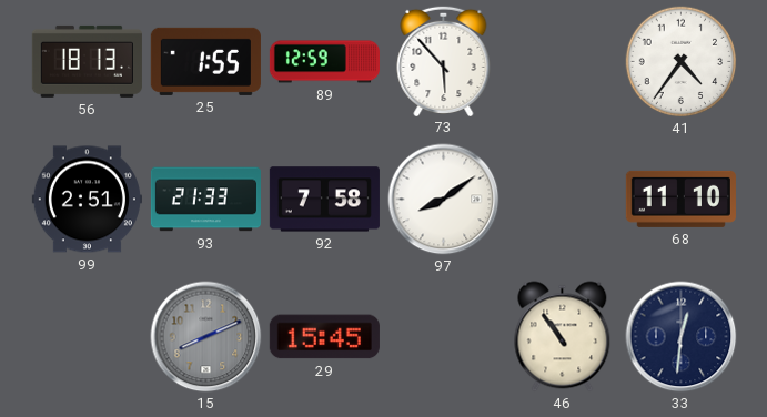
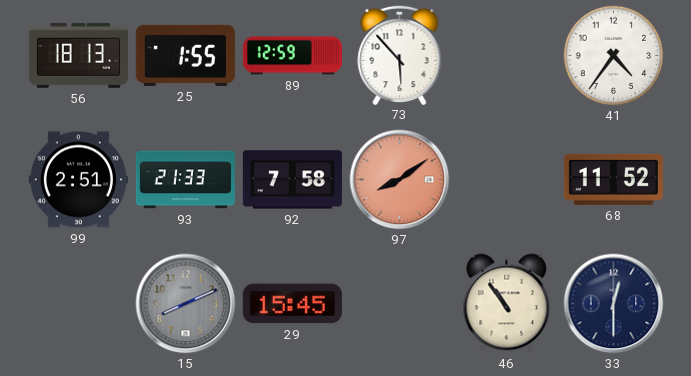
97 dial: white -> salmon (400, 180)
68: 11:10 -> 11:52 (613, 179)
33: 12:31 -> 12:30 (614, 304)
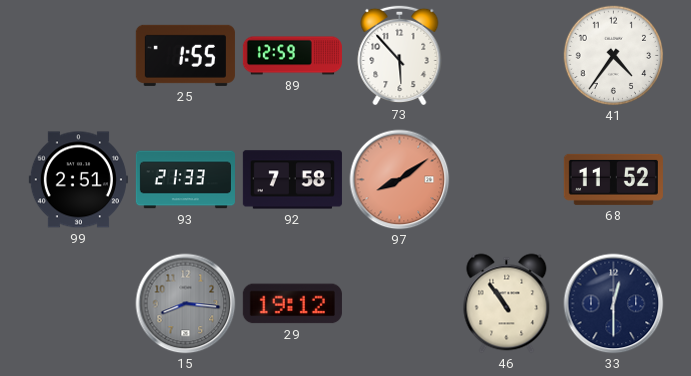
56: 18:13 -> none (78, 55)
15: 8:11 -> 8:16 (186, 304)
29: 15:45 -> 19:12 (292, 304)
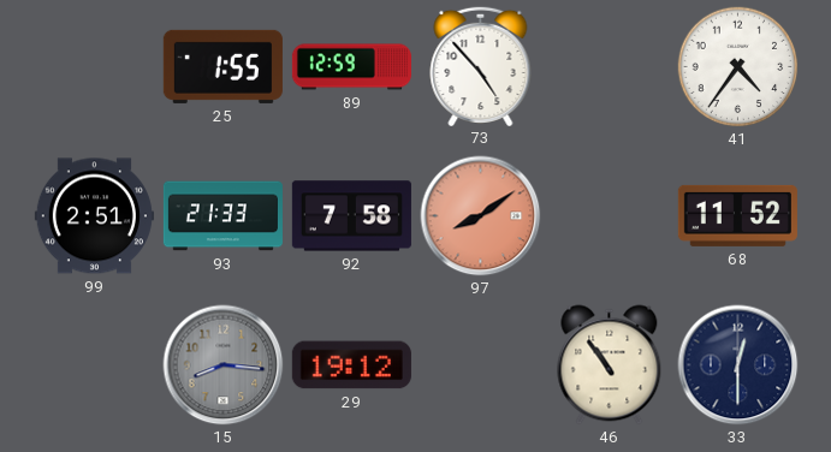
73: 5:53 -> 4:53 (481, 65)
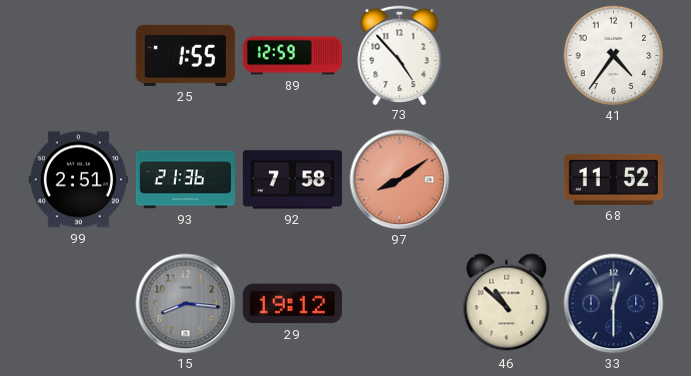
93: 21:33 -> 21:36 (185, 180)
46: 10:54 -> 10:52 (507, 304)
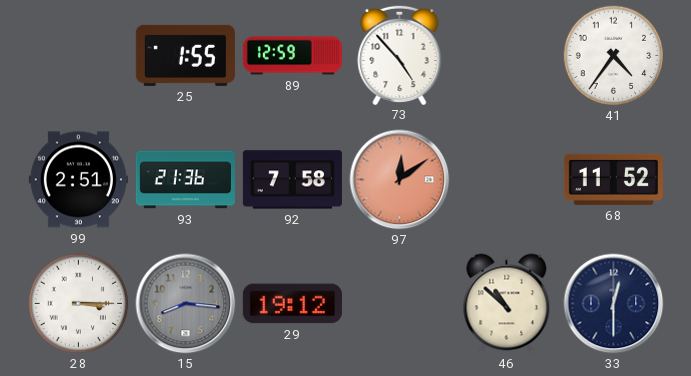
97: 8:09 -> 12:09 (400, 180)
28: none -> 3:15 (79, 304)
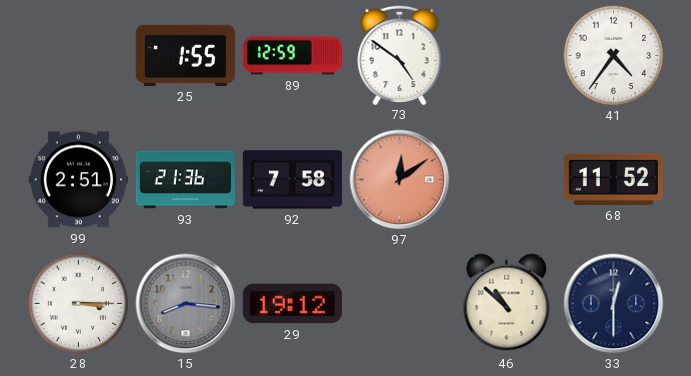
73: 4:53 -> 4:51 (400, 54)
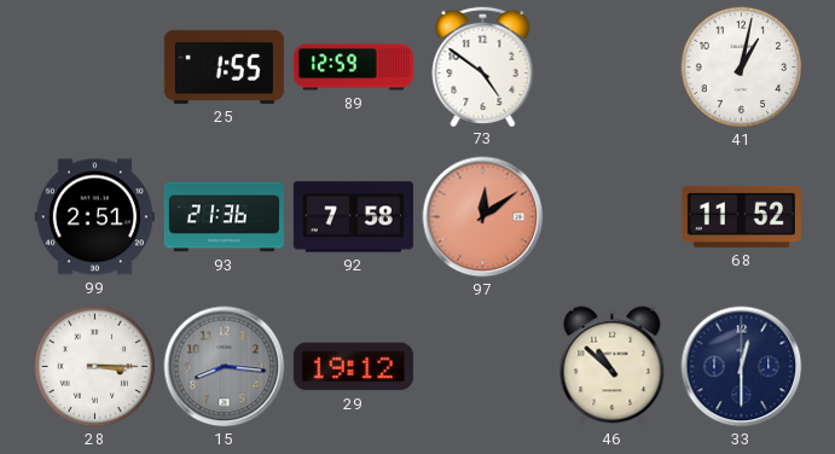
41: 4:36 -> 1:02 (742, 68)
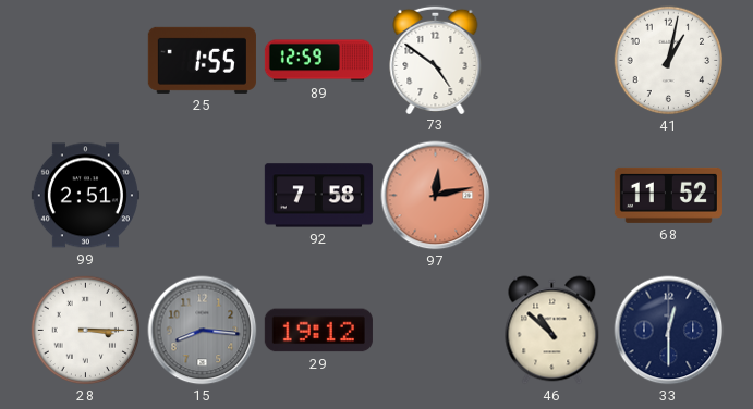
93: 21:36 -> none (224, 217)
97: 12:09 -> 12:13 (436, 196)
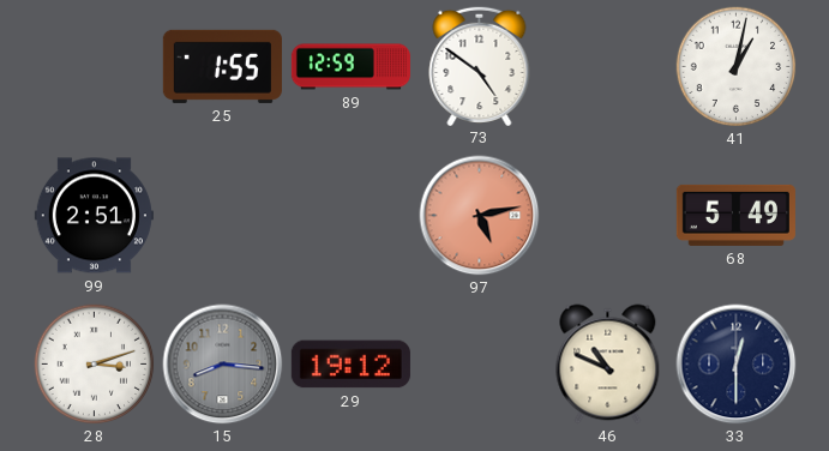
92: 7:58 -> none (318, 196)
97: 12:13 -> 5:13 (480, 216)
68: 11:52 -> 5:49 (735, 215)
28: 3:15 -> 3:12 (95, 365)
46: 10:52 -> 10:49 (608, 365)
